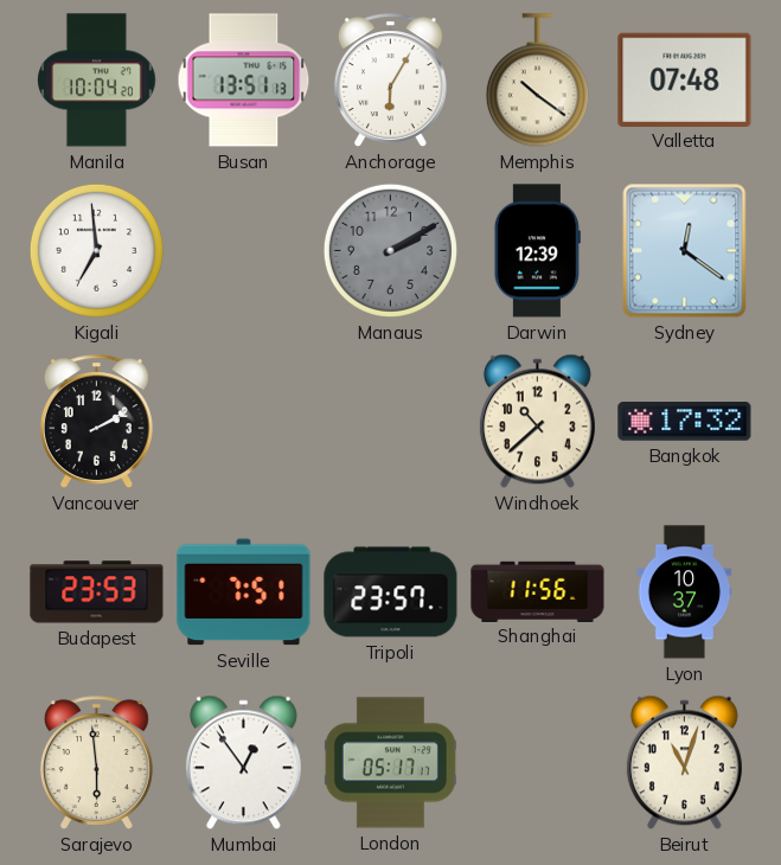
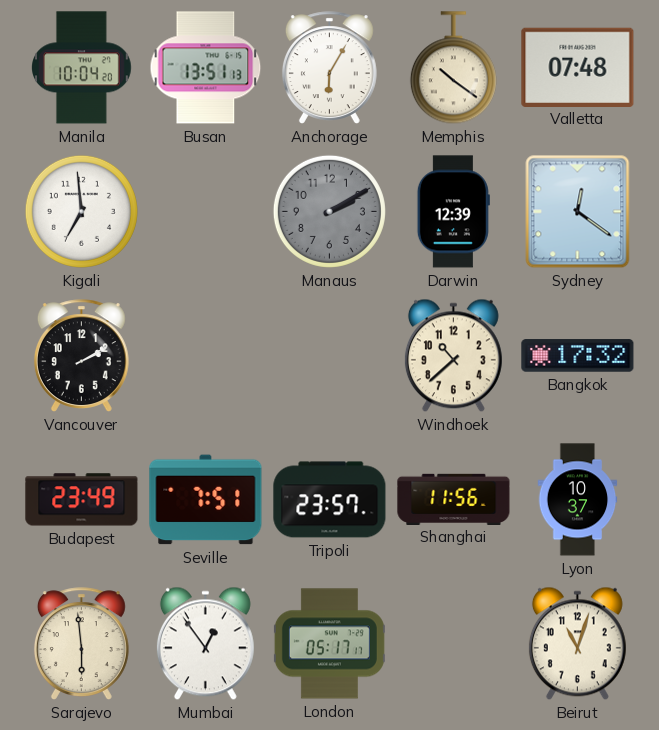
Budapest: 23:53 -> 23:49 (82, 500)
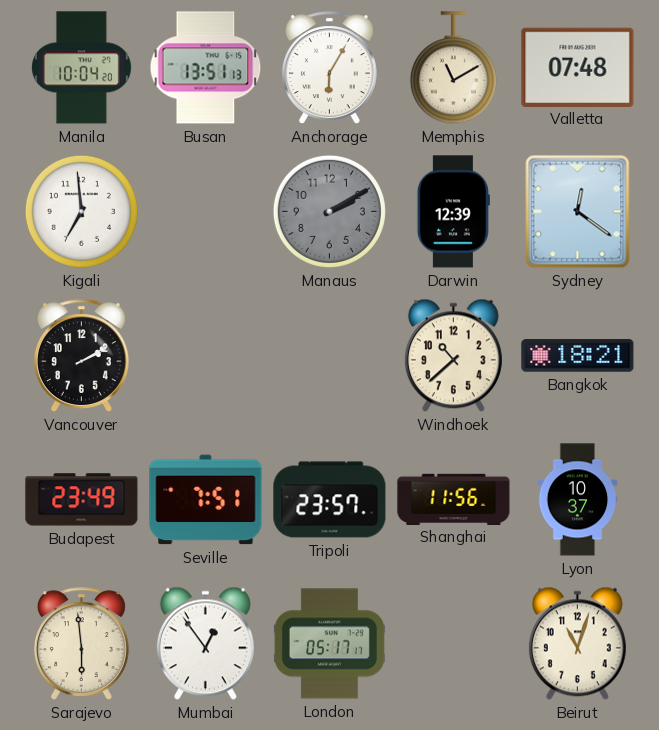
Memphis: 10:21 -> 11:10 (453, 68)
Bangkok: 17:32 -> 18:21 (578, 356)
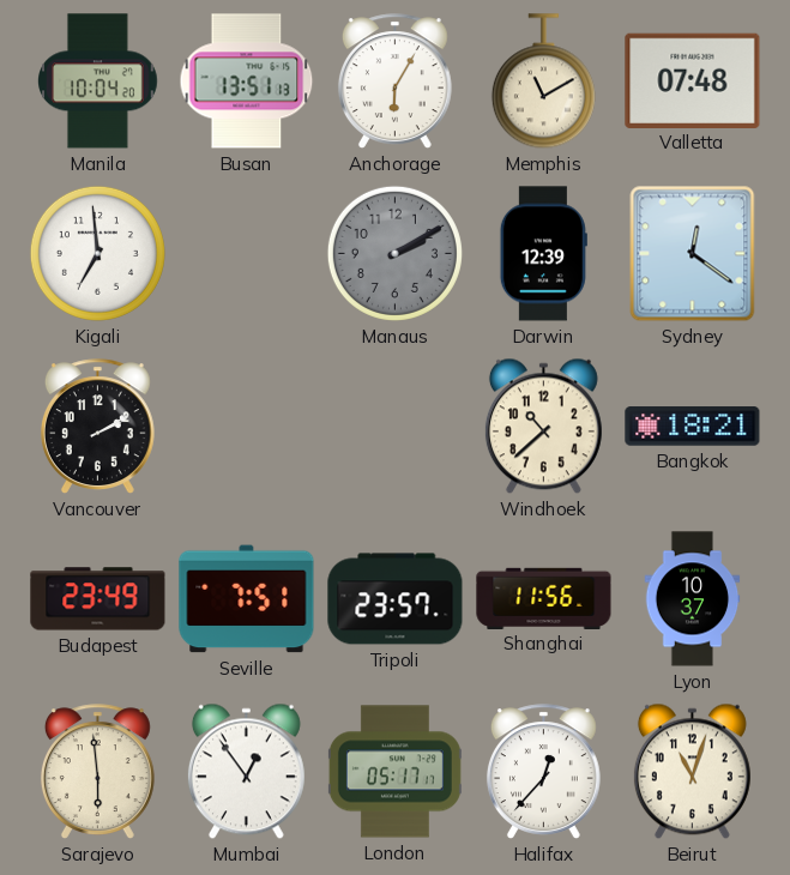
Halifax: none -> 12:37 (543, 772)
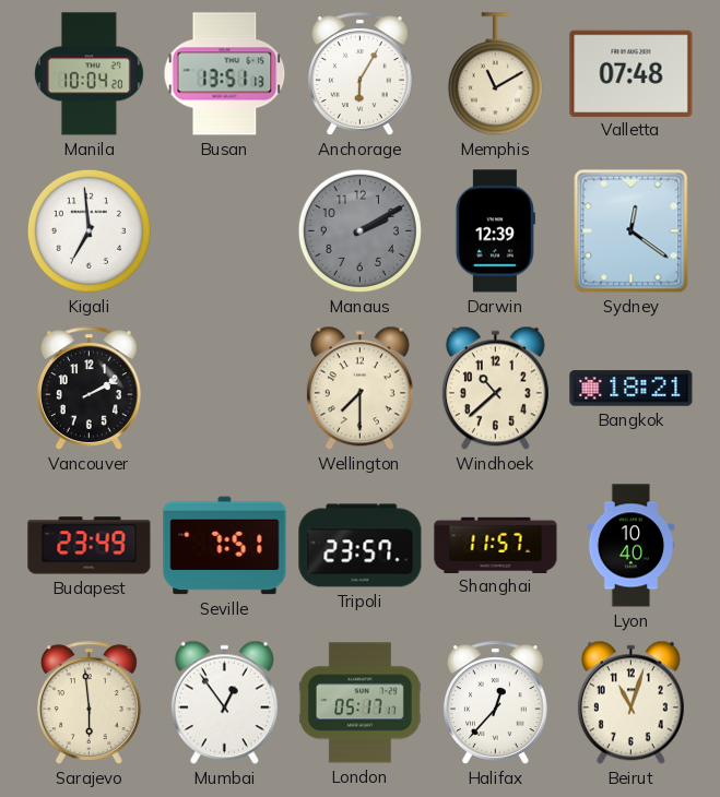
Wellington: none -> 7:30 (359, 389)
Shanghai: 11:56 -> 11:57 (496, 545)
Lyon: 10:37 -> 10:40 (632, 546)
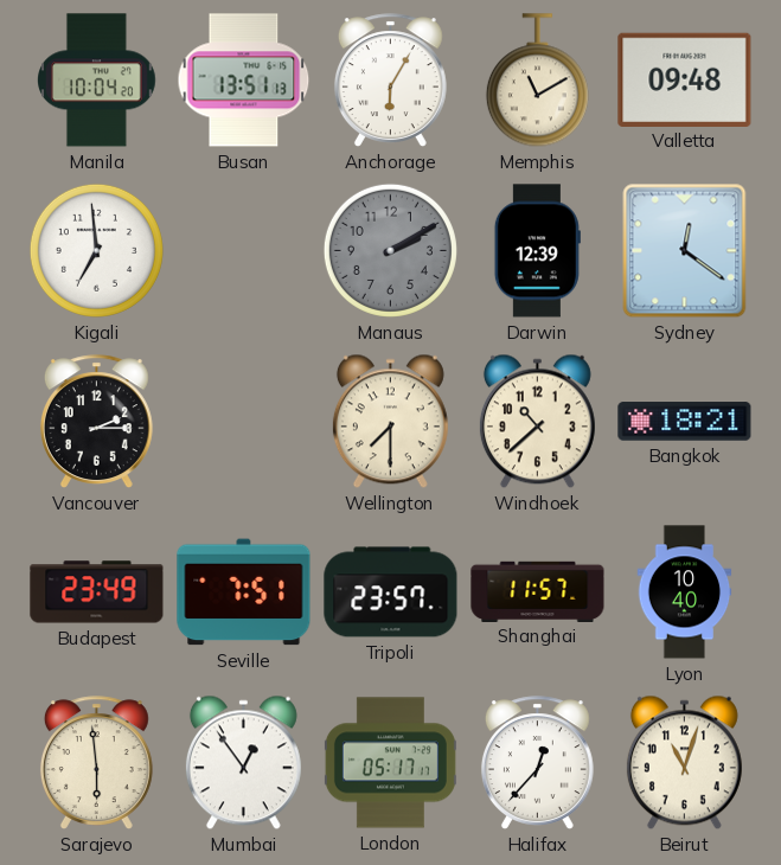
Valletta: 07:48 -> 09:48 (685, 79)
Vancouver: 2:10 -> 2:15 (96, 422)
